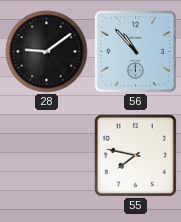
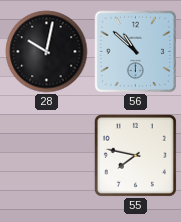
28: 9:09 -> 10:02 (47, 52)
56: 10:53 -> 10:52 (135, 51)
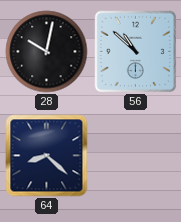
64: none -> 8:22 (47, 156)
55: 7:47 -> none (135, 155)
